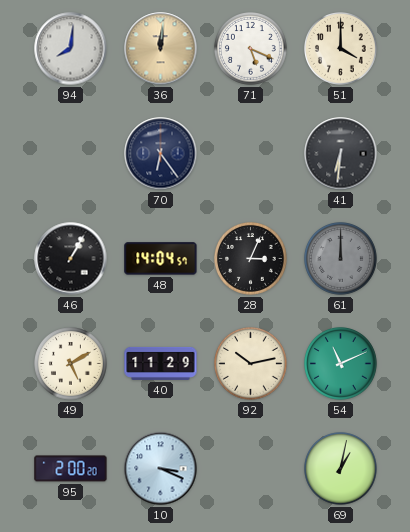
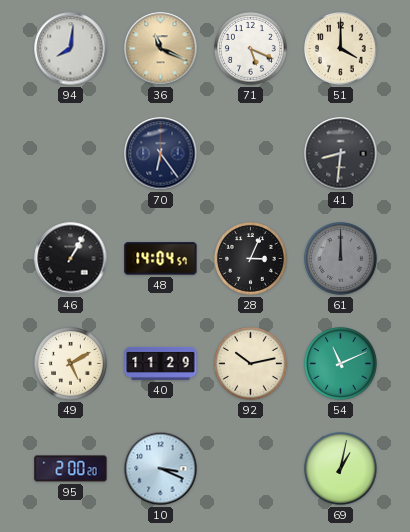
36: 12:01 -> 11:19 (161, 49)
41: 6:31 -> 8:31 (341, 154)
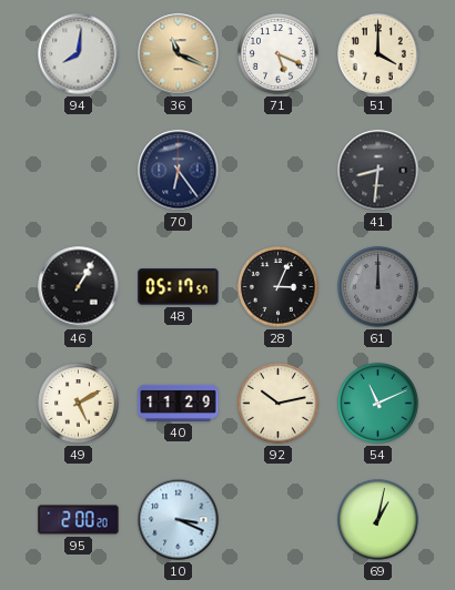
48: 14:04 -> 05:17 (179, 287)
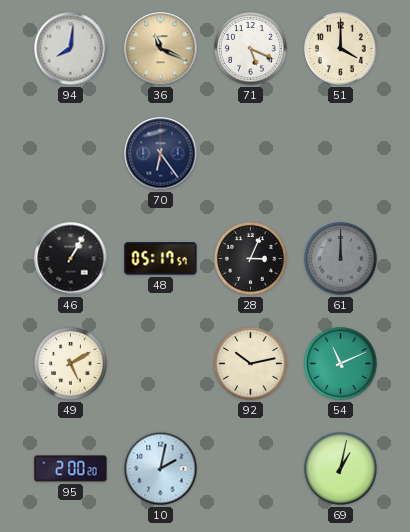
41: 8:31 -> none (378, 171)
40: 11:29 -> none (179, 403)
10: 3:19 -> 2:02 (161, 469)
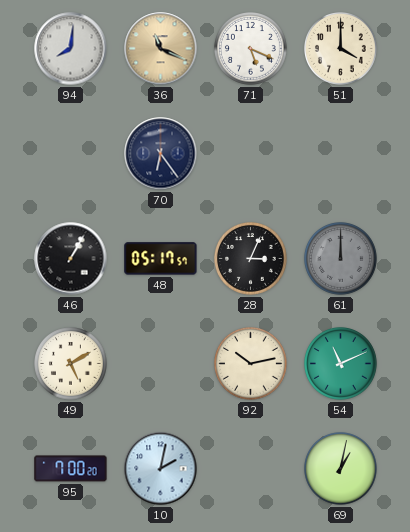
95: 2:00 -> 7:00 (71, 469)
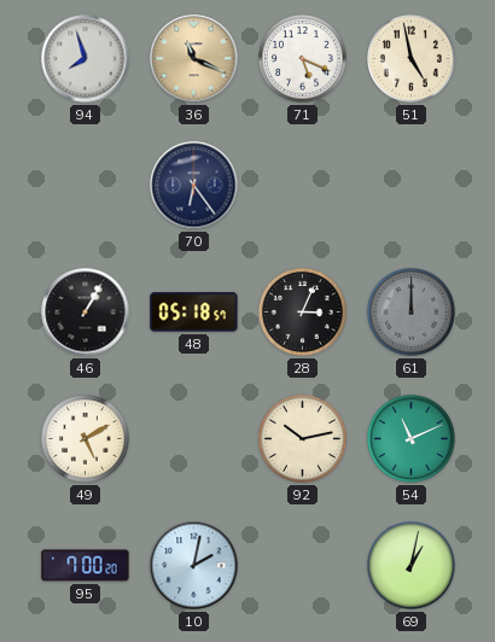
94: 8:01 -> 7:57 (86, 59)
51: 4:00 -> 4:58 (412, 59)
48: 05:17 -> 05:18 (194, 313)
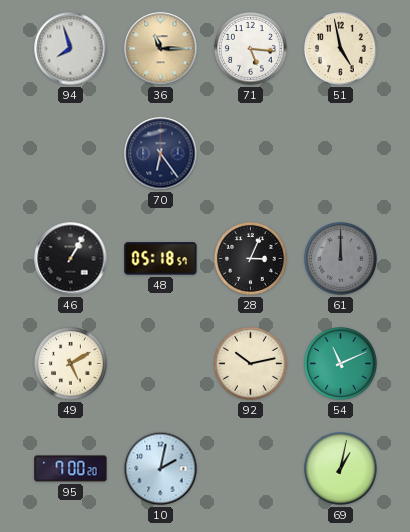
36: 11:19 -> 11:15 (161, 49)
71: 5:19 -> 5:16 (251, 49)
